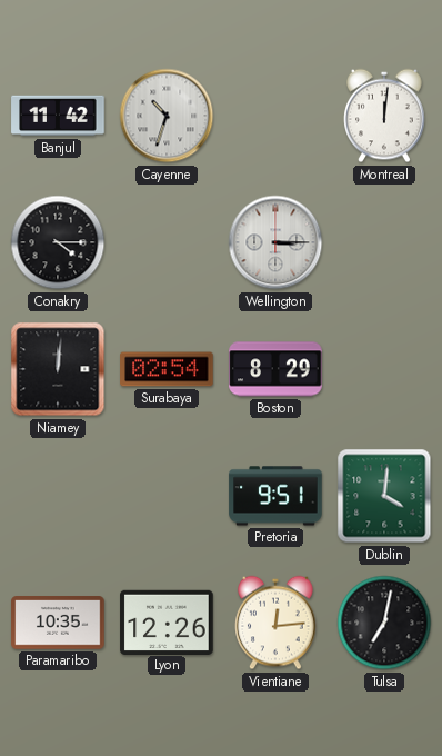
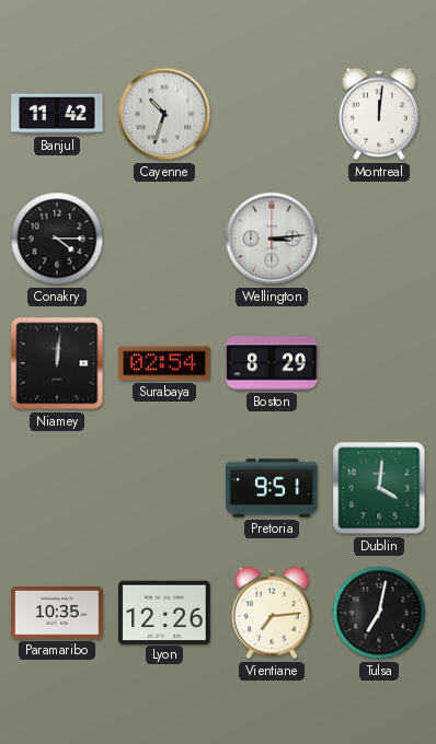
Wellington: 3:15 -> 3:14 (272, 239)
Vientiane: 12:14 -> 7:14 (272, 613)
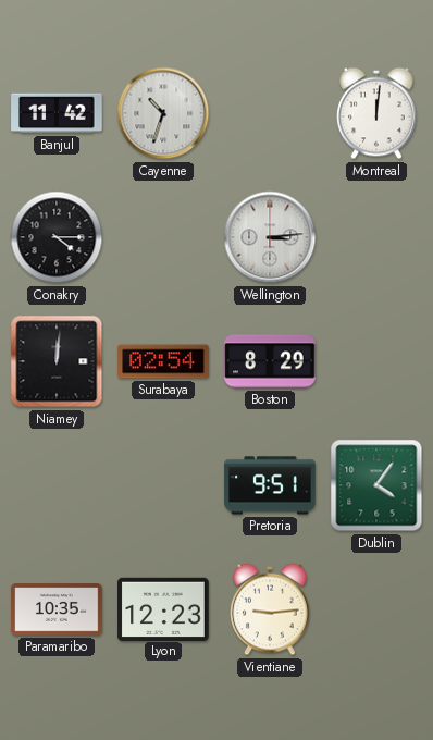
Dublin: 4:01 -> 4:06 (376, 485)
Lyon: 12:26 -> 12:23 (163, 608)
Vientiane: 7:14 -> 9:14 (270, 609)
Tulsa: 7:02 -> none (379, 613)
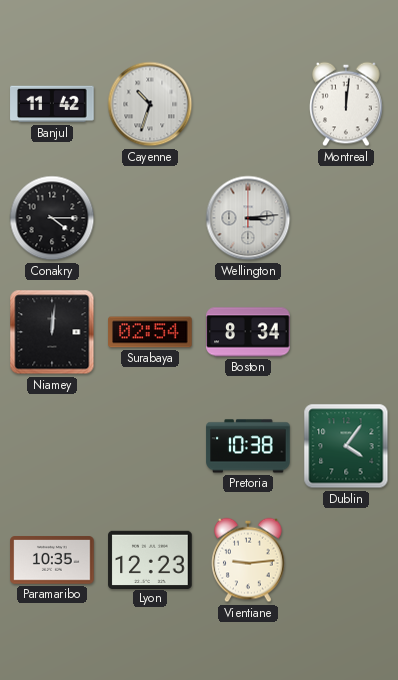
Boston: 8:29 -> 8:34 (248, 332)
Pretoria: 9:51 -> 10:38 (248, 446)
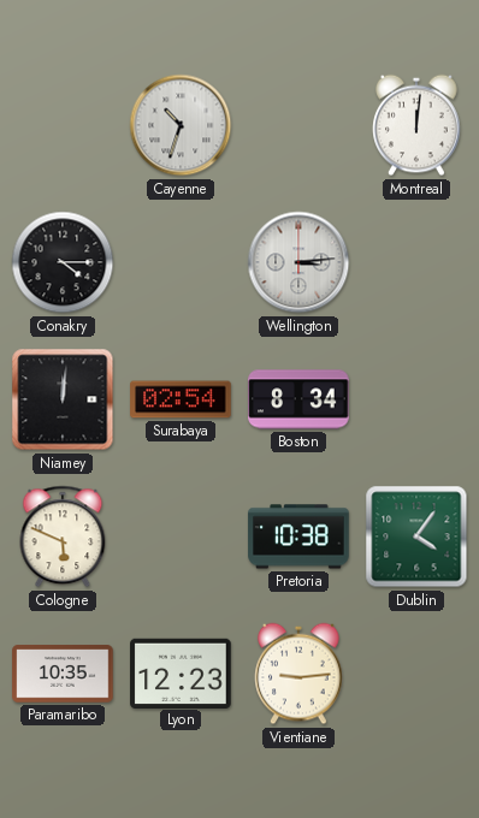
Banjul: 11:42 -> none (52, 104)
Cologne: none -> 5:49 (63, 537)
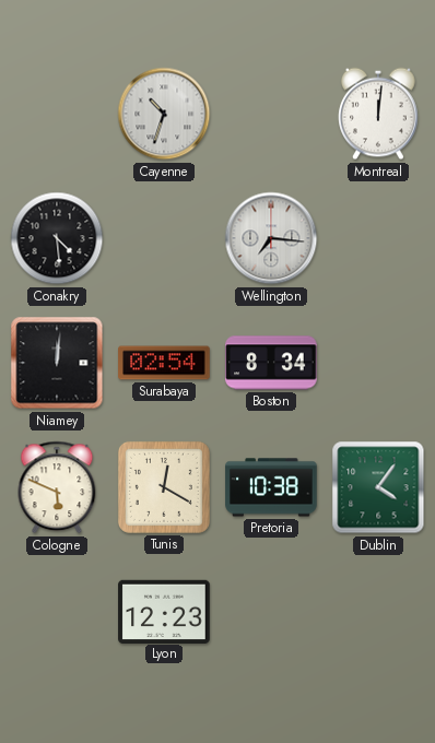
Conakry: 4:15 -> 4:29 (57, 238)
Wellington: 3:14 -> 7:16 (271, 238)
Tunis: none -> 12:20 (164, 487)
Paramaribo: 10:35 -> none (63, 674)
Vientiane: 9:14 -> none (298, 674)
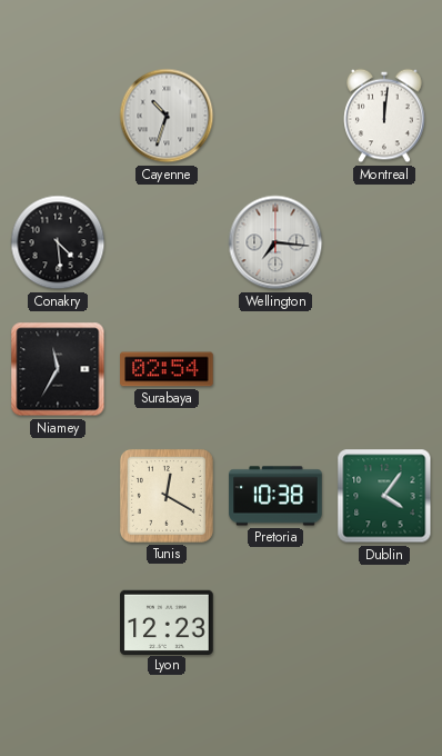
Niamey: 12:01 -> 11:35 (58, 369)
Boston: 8:34 -> none (271, 363)
Cologne: 5:49 -> none (57, 487)
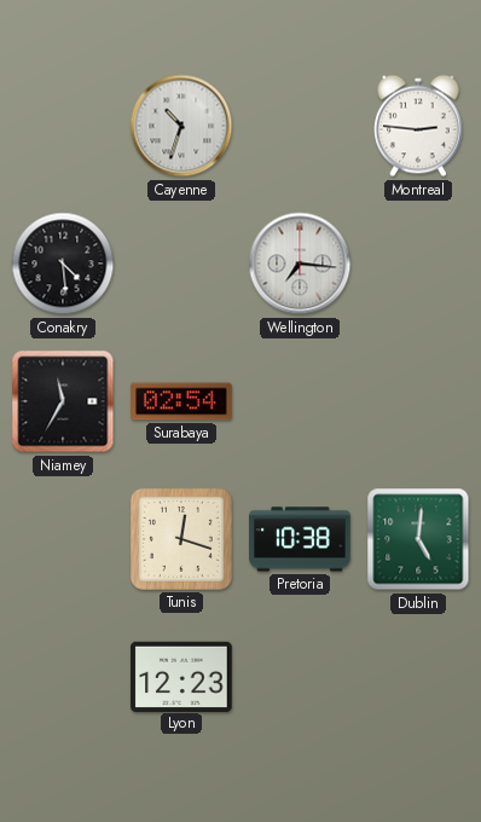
Montreal: 12:01 -> 2:46 (418, 126)
Tunis: 12:20 -> 12:18 (181, 539)
Dublin: 4:06 -> 5:01 (418, 539)
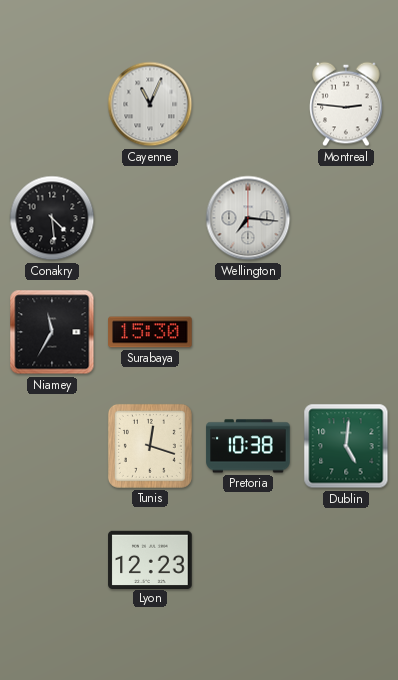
Cayenne: 10:33 -> 11:04 (150, 104)
Surabaya: 02:54 -> 15:30 (150, 332)
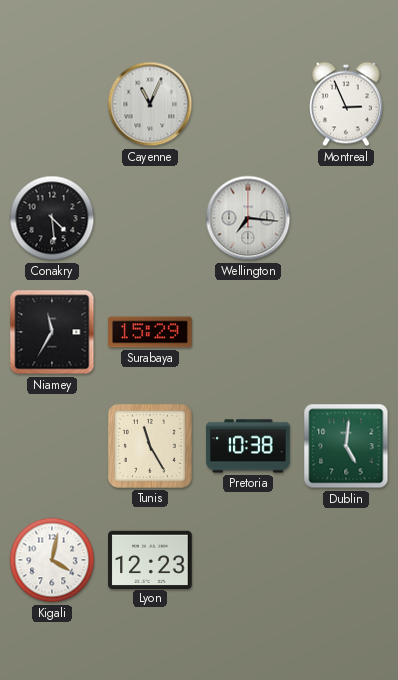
Montreal: 2:46 -> 2:56 (346, 104)
Surabaya: 15:30 -> 15:29 (150, 332)
Tunis: 12:18 -> 11:25 (150, 446)
Kigali: none -> 4:02 (52, 560)
